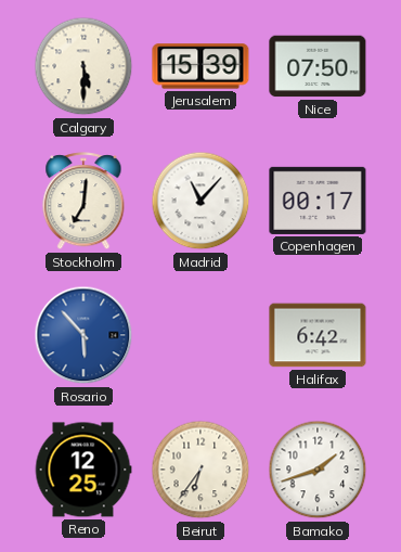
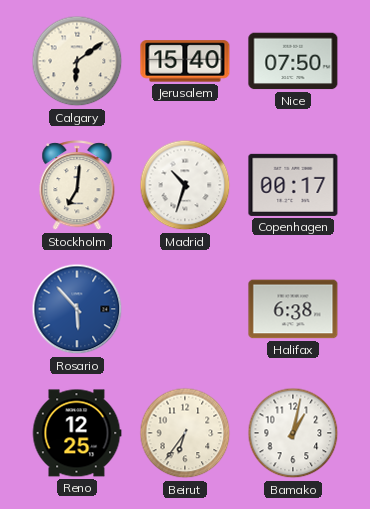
Calgary: 5:30 -> 6:09 (77, 61)
Jerusalem: 15:39 -> 15:40 (185, 61)
Madrid: 11:07 -> 10:33 (185, 185)
Halifax: 6:42 -> 6:38 (293, 309)
Bamako: 1:42 -> 1:02 (293, 433)
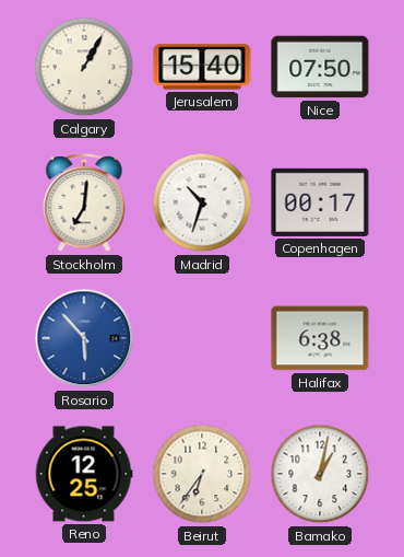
Calgary: 6:09 -> 1:05 (84, 67)
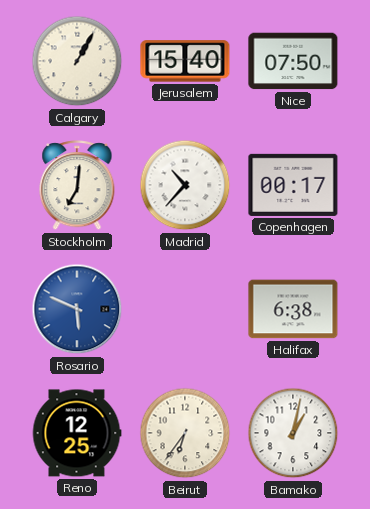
Madrid: 10:33 -> 10:37 (185, 185)
Rosario: 5:53 -> 5:49 (77, 309)
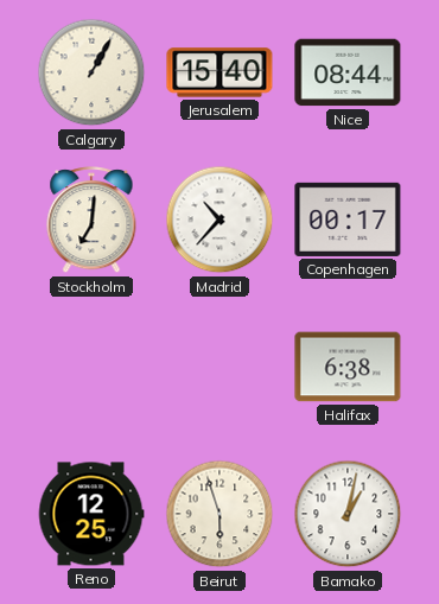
Nice: 07:50 -> 08:44 (348, 72)
Rosario: 5:49 -> none (77, 309)
Beirut: 6:36 -> 5:57 (220, 514)
